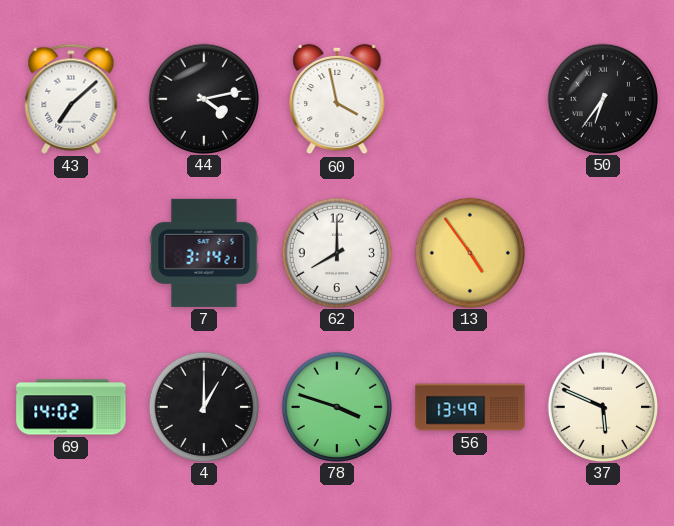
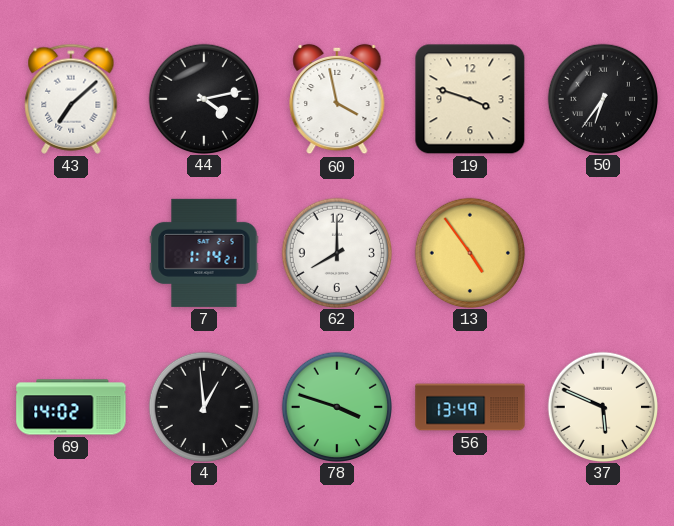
19: none -> 3:48 (470, 99)
7: 3:14 -> 1:14 (204, 253)
4: 1:00 -> 12:59 (203, 406)
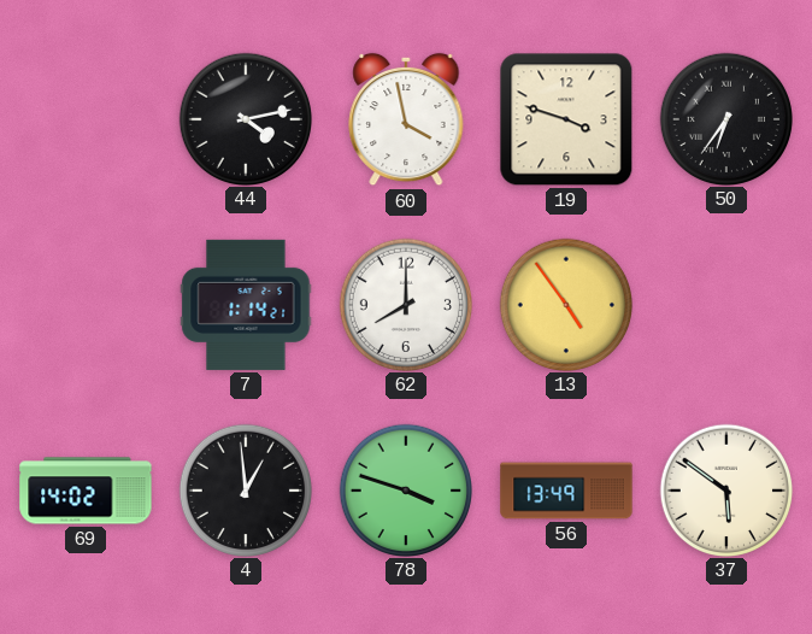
43: 7:08 -> none (71, 99)
37: 5:49 -> 5:51 (725, 489)
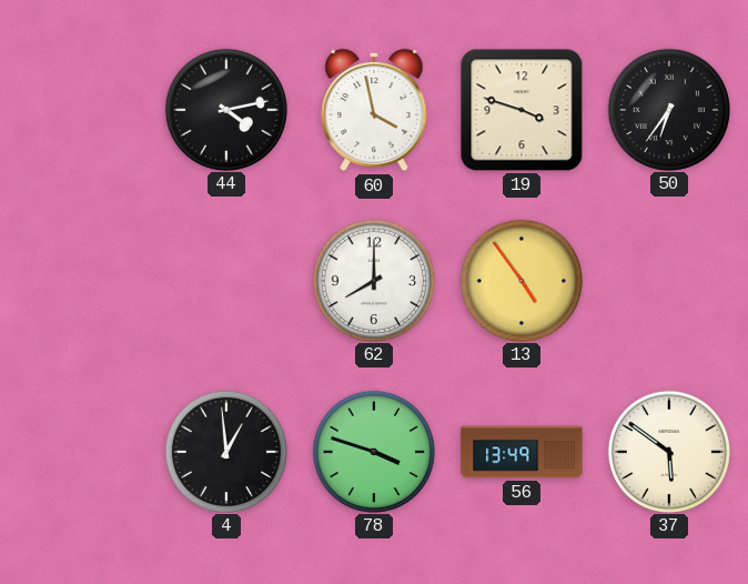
7: 1:14 -> none (246, 305)
69: 14:02 -> none (86, 491)
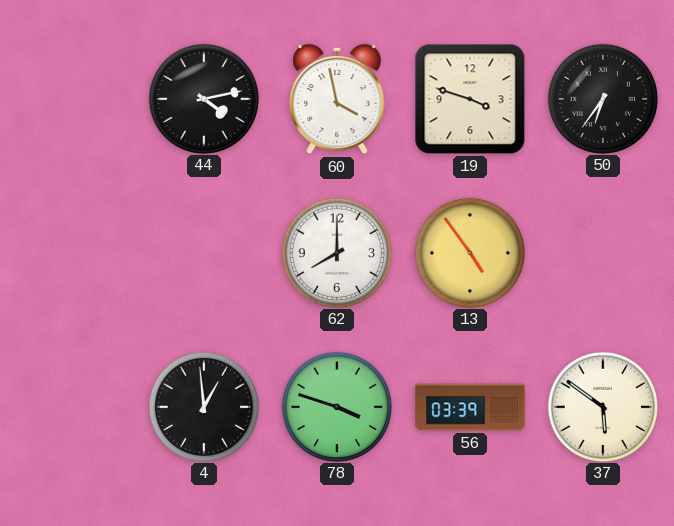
56: 13:49 -> 03:39 (470, 407)
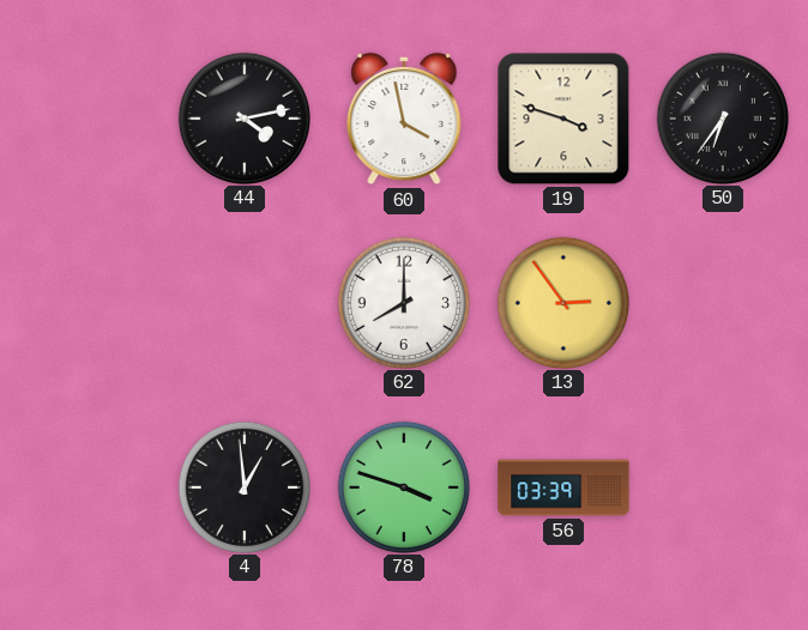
13: 4:54 -> 2:54 (562, 302)
37: 5:51 -> none (602, 406)
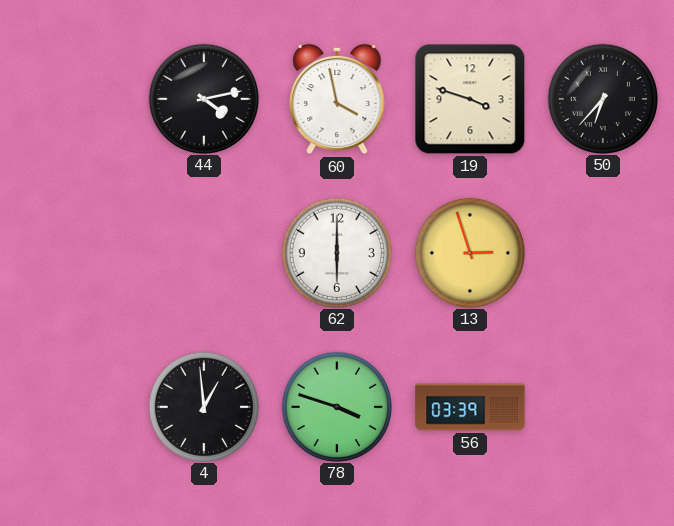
50: 6:36 -> 6:37 (602, 98)
62: 8:00 -> 6:00 (336, 252)
13: 2:54 -> 2:57 (469, 252)
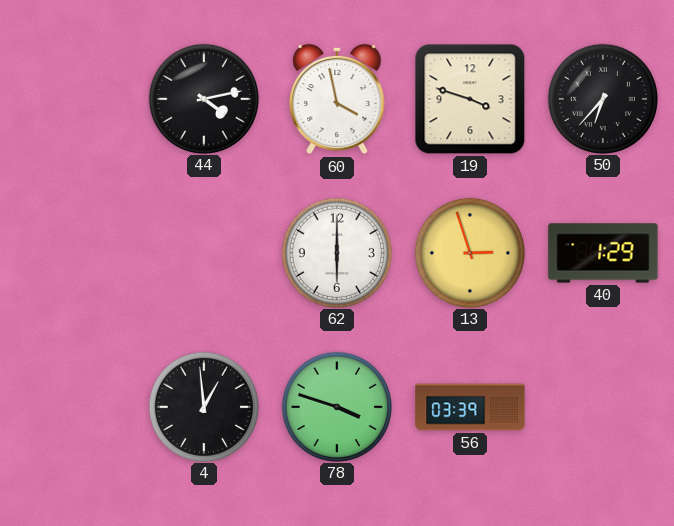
40: none -> 1:29 (603, 253)
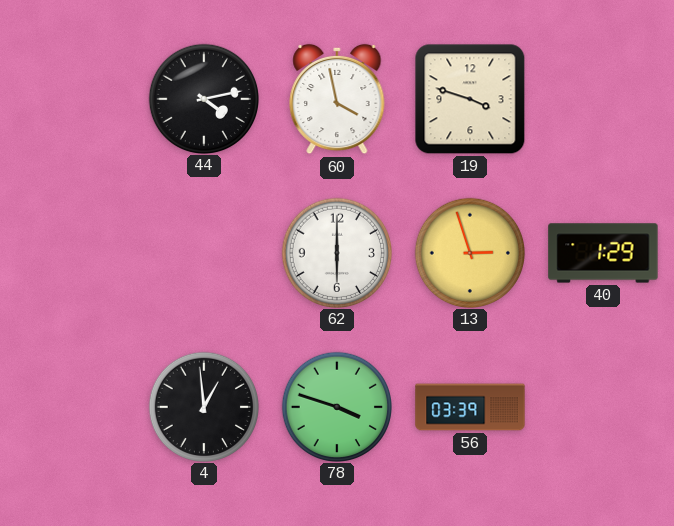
50: 6:37 -> none (602, 98)
